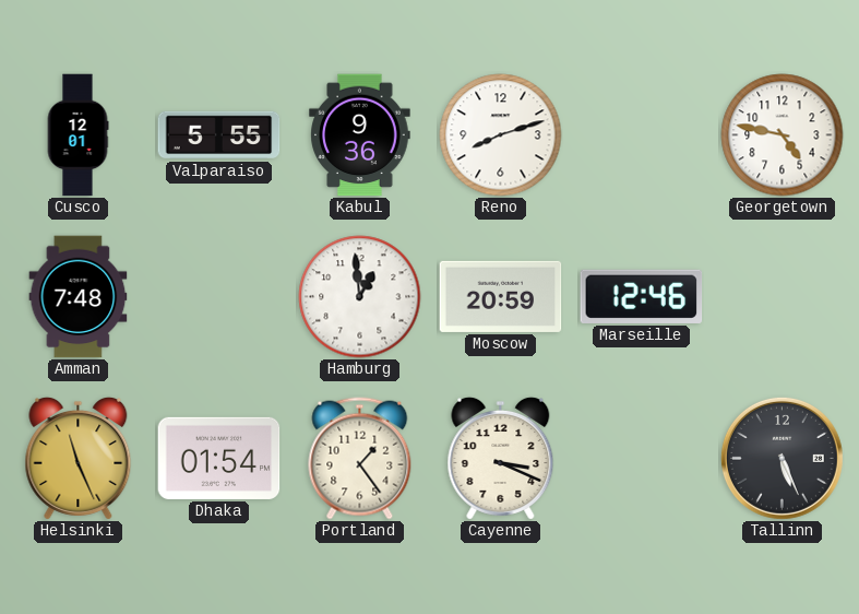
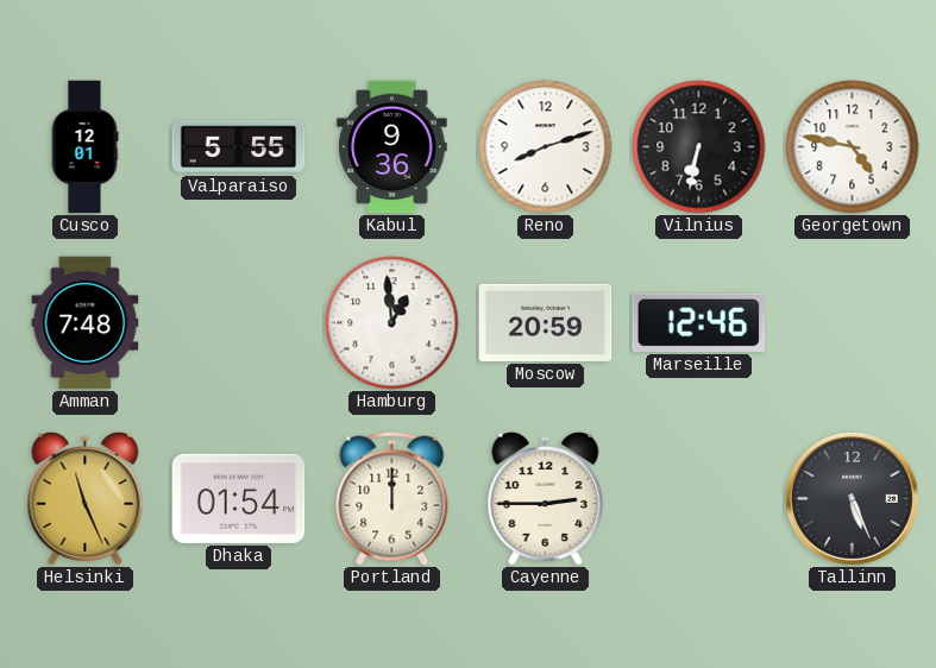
Vilnius: none -> 6:32 (699, 147)
Portland: 1:24 -> 12:00 (392, 499)
Cayenne: 3:19 -> 2:45 (546, 498)
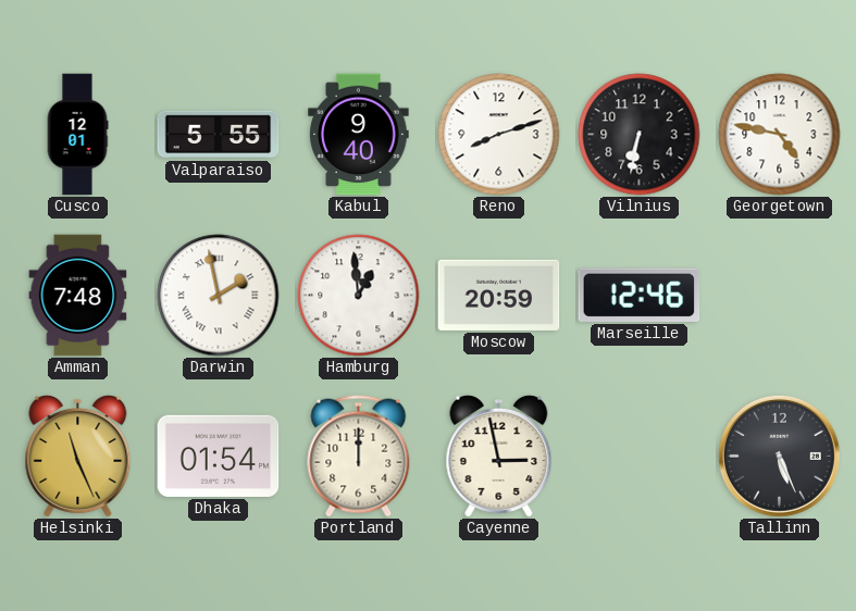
Kabul: 9:36 -> 9:40 (359, 135)
Darwin: none -> 1:58 (219, 296)
Cayenne: 2:45 -> 2:58 (499, 456)
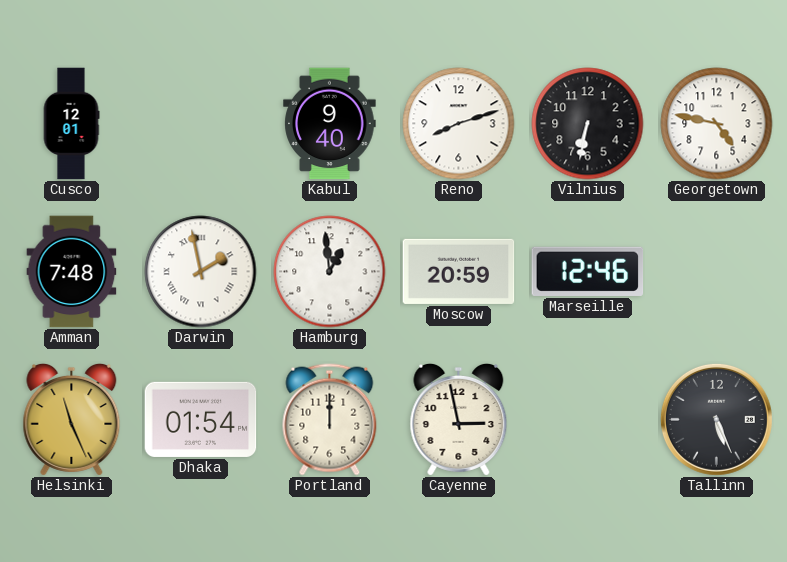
Valparaiso: 5:55 -> none (219, 135)
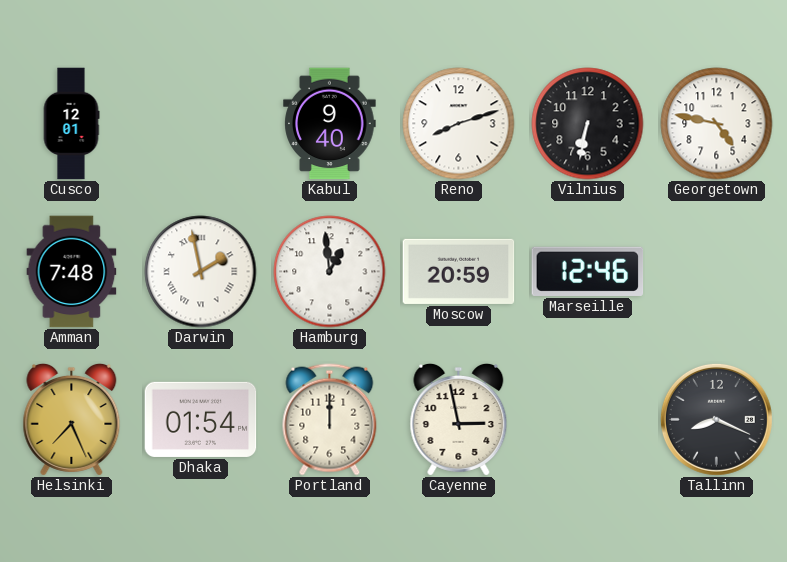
Helsinki: 11:26 -> 7:26 (72, 419)
Tallinn: 5:26 -> 8:19 (716, 419)
